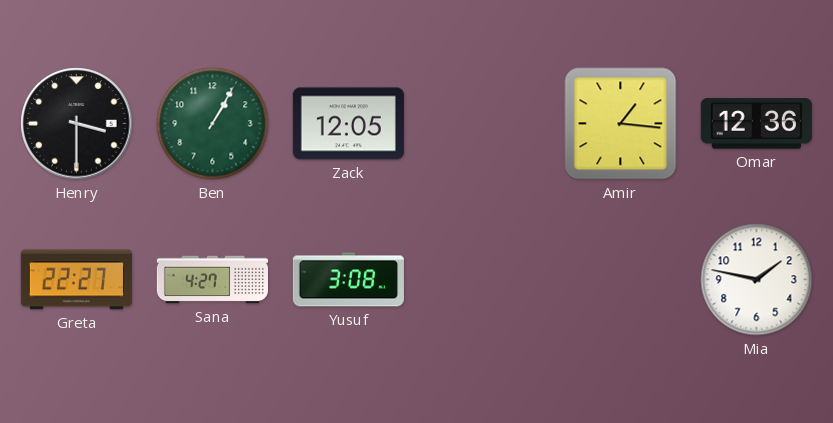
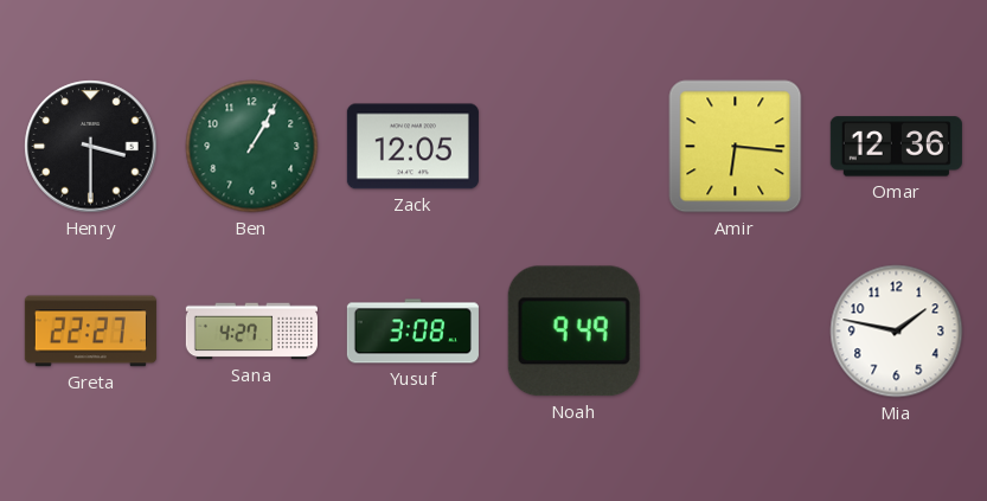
Amir: 1:16 -> 6:16 (736, 147)
Noah: none -> 9:49 (573, 332)
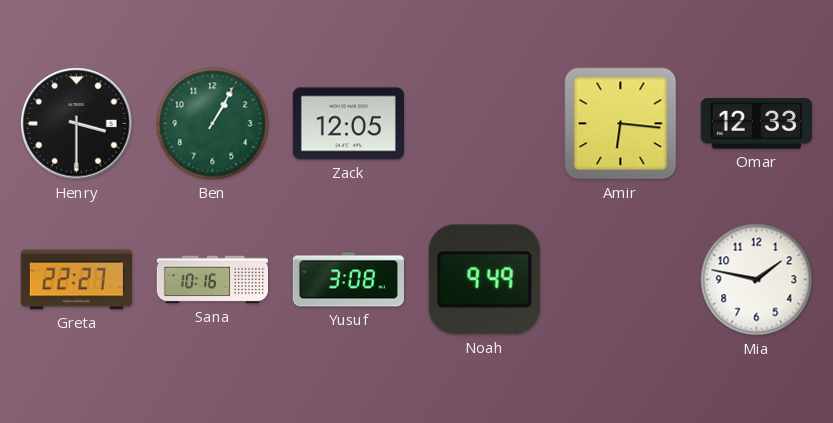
Omar: 12:36 -> 12:33 (756, 124)
Sana: 4:27 -> 10:16 (212, 280)
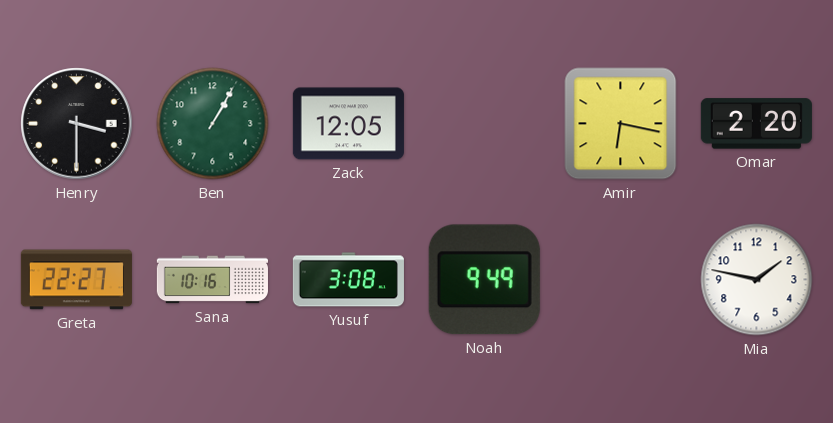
Amir: 6:16 -> 6:17 (621, 124)
Omar: 12:33 -> 2:20 (756, 124)
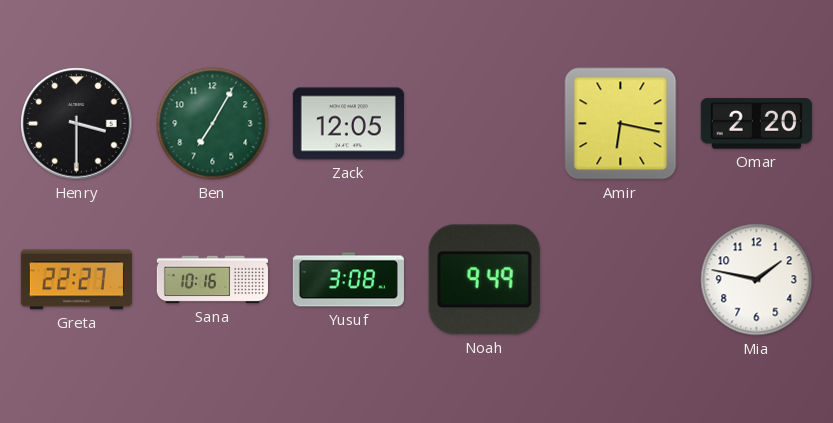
Ben: 1:05 -> 7:05 (213, 124)
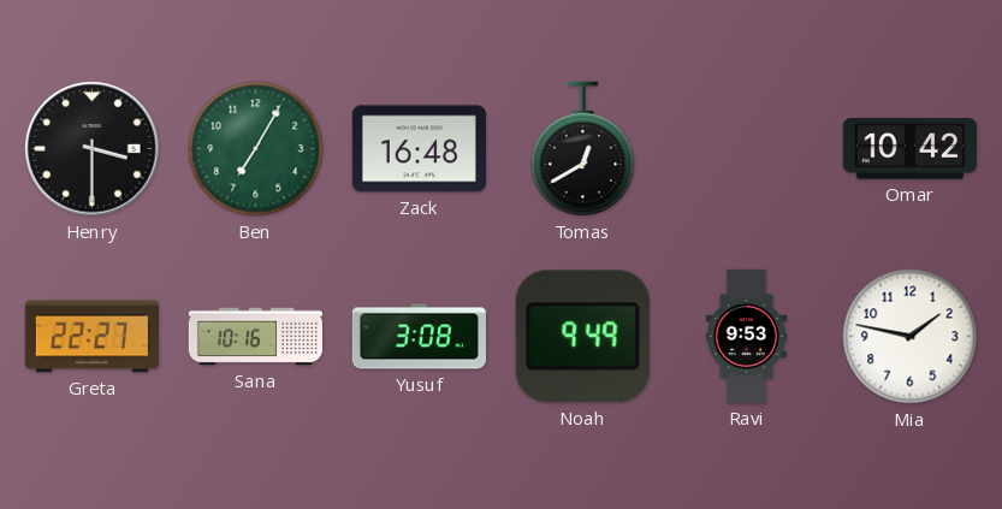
Zack: 12:05 -> 16:48 (419, 149)
Tomas: none -> 12:40 (583, 149)
Amir: 6:17 -> none (621, 124)
Omar: 2:20 -> 10:42 (909, 149)
Ravi: none -> 9:53 (747, 336)
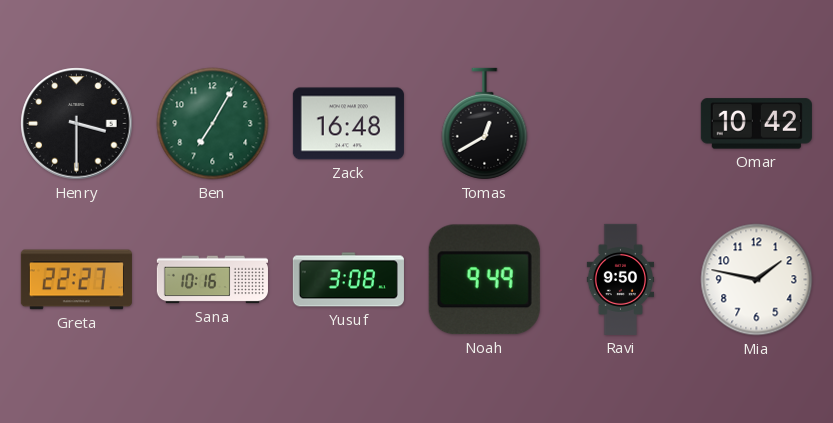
Ravi: 9:53 -> 9:50 (621, 279)
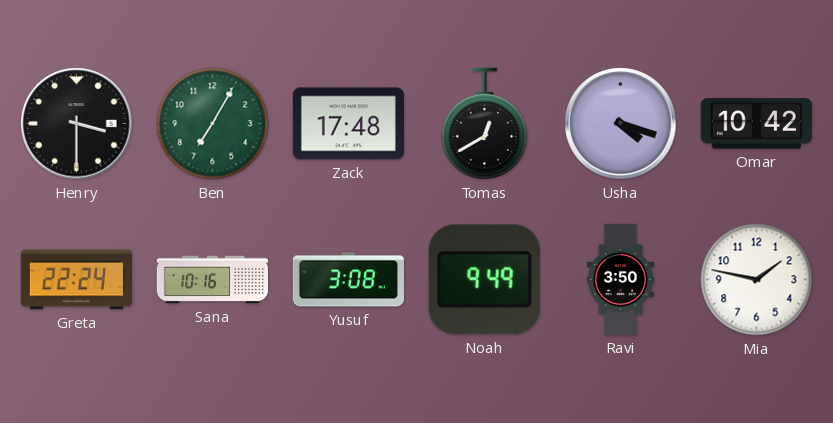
Zack: 16:48 -> 17:48 (348, 124)
Usha: none -> 4:18 (621, 124)
Greta: 22:27 -> 22:24 (76, 280)
Ravi: 9:50 -> 3:50 (621, 279)
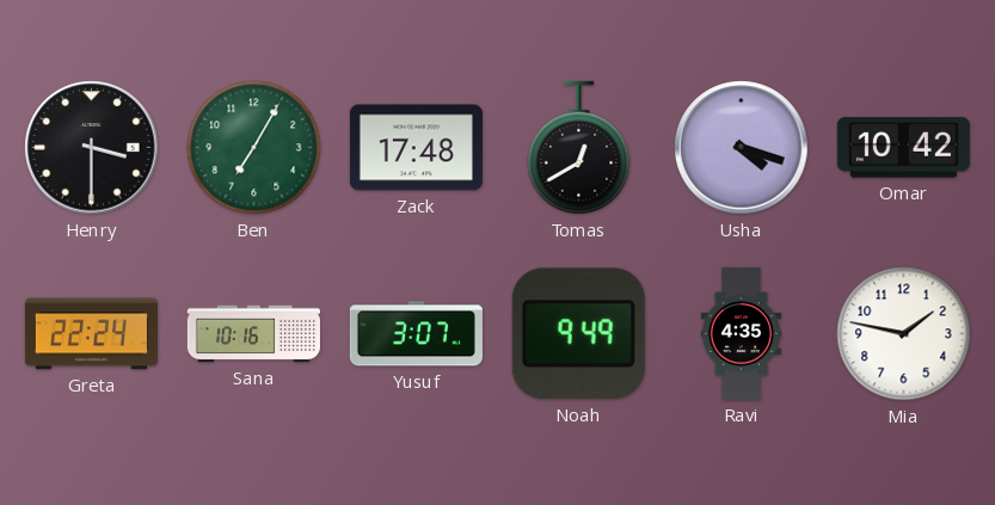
Yusuf: 3:08 -> 3:07 (416, 334)
Ravi: 3:50 -> 4:35 (742, 333)
